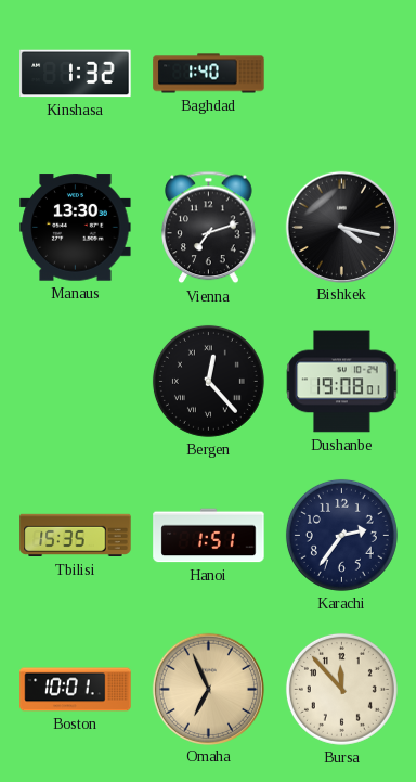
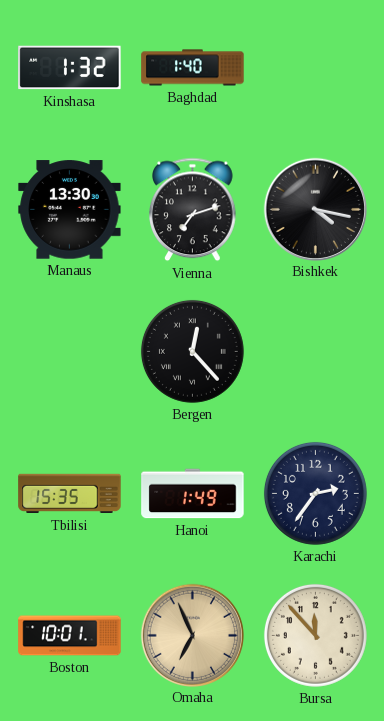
Dushanbe: 19:08 -> none (342, 382)
Hanoi: 1:51 -> 1:49 (193, 494)
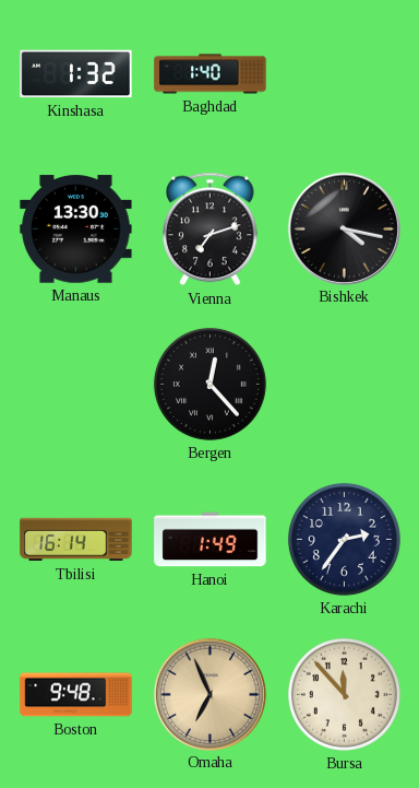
Tbilisi: 15:35 -> 16:14 (76, 540)
Boston: 10:01 -> 9:48 (76, 695)
